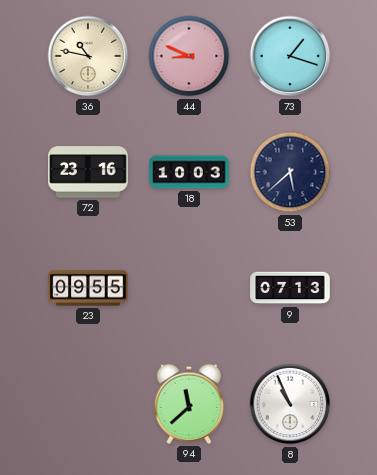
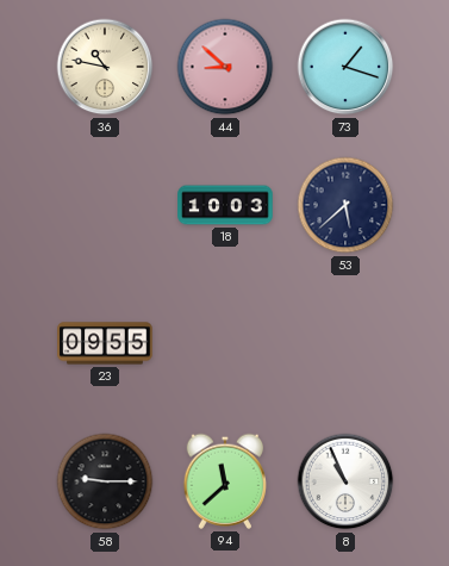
44: 8:49 -> 8:52 (225, 67)
72: 23:16 -> none (88, 172)
9: 07:13 -> none (290, 288)
58: none -> 9:15 (105, 481)
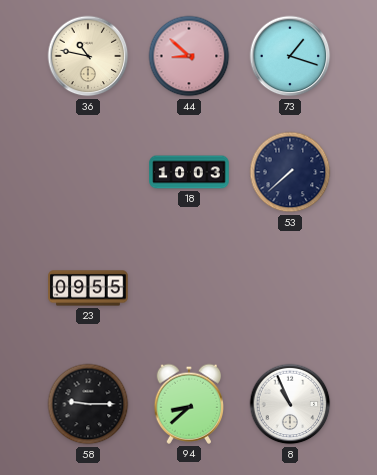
53: 5:38 -> 7:38 (290, 172)
94: 11:38 -> 8:38 (188, 404)
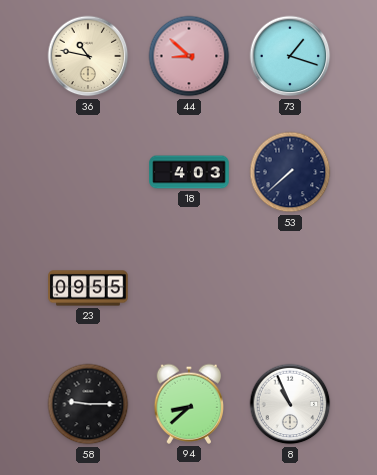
18: 10:03 -> 4:03 (189, 172)
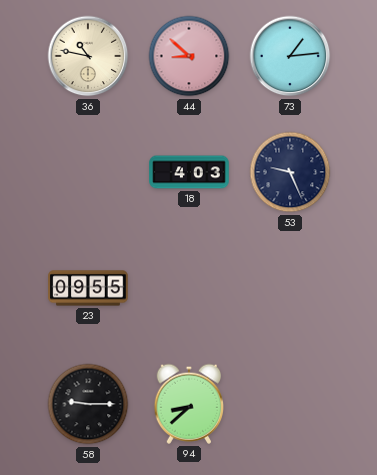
73: 1:18 -> 1:14 (290, 56)
53: 7:38 -> 9:26 (290, 172)
8: 10:56 -> none (290, 404)
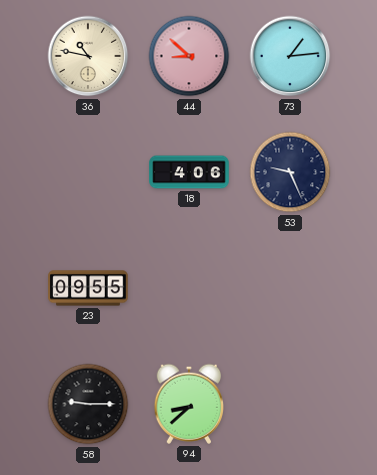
18: 4:03 -> 4:06 (189, 172)
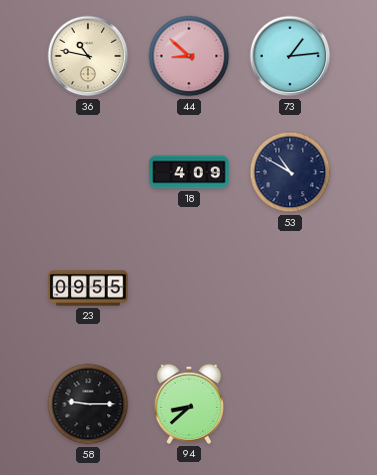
18: 4:06 -> 4:09 (189, 172)
53: 9:26 -> 10:50 (290, 172)
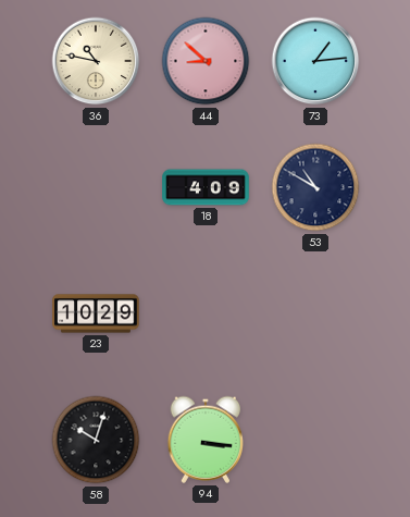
23: 09:55 -> 10:29 (96, 313)
58: 9:15 -> 10:03 (96, 440)
94: 8:38 -> 3:16 (204, 440)
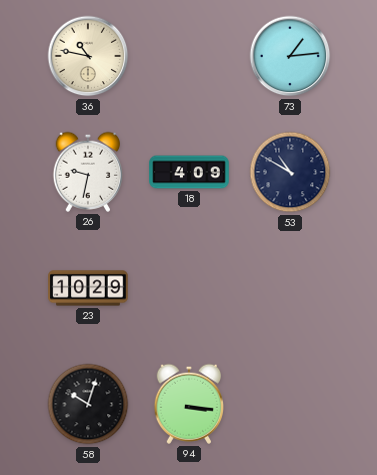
44: 8:52 -> none (206, 61)
26: none -> 9:32 (87, 172)
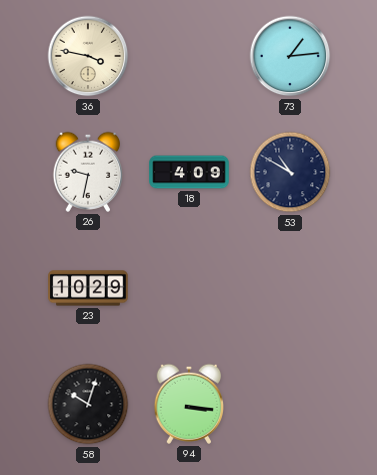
36: 10:47 -> 3:47 (88, 56)
